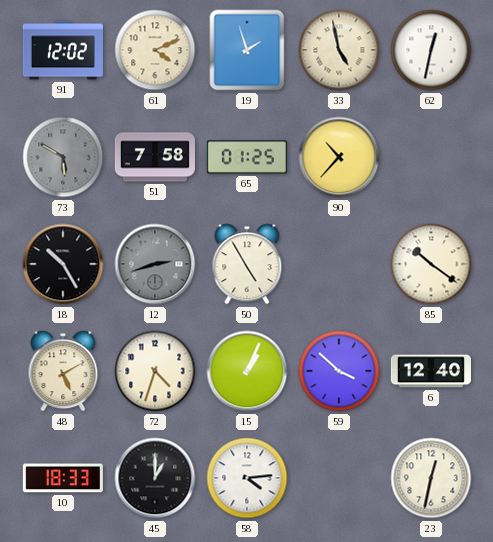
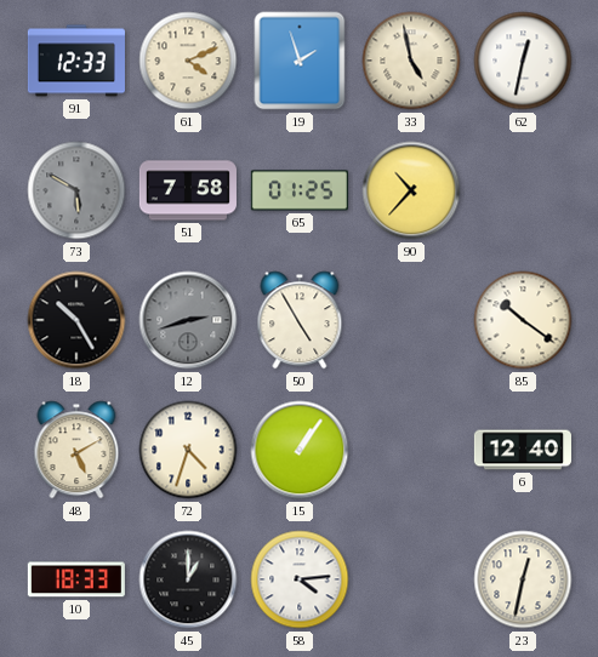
91: 12:02 -> 12:33 (76, 61)
15: 1:04 -> 1:06 (300, 450)
59: 3:52 -> none (339, 371)
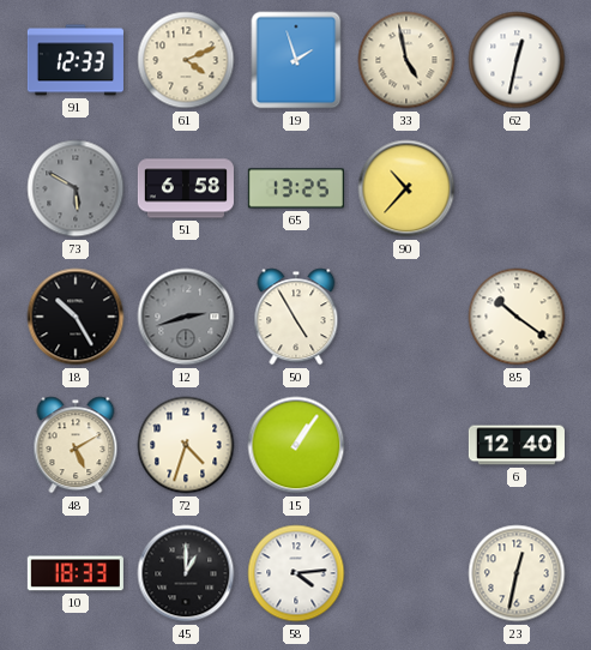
51: 7:58 -> 6:58 (186, 188)
65: 01:25 -> 13:25 (296, 188)
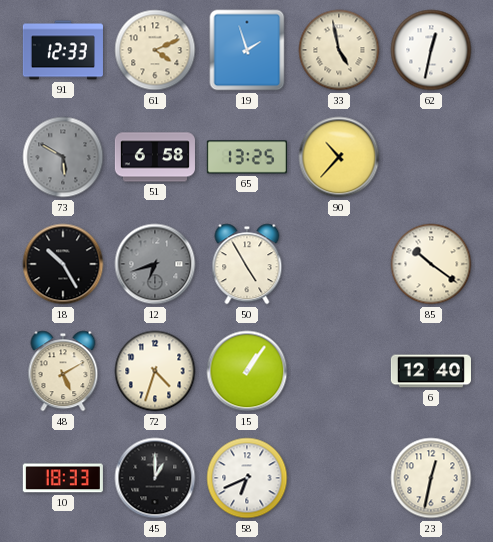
12: 2:42 -> 6:42 (155, 264)
58: 4:14 -> 6:41 (247, 478)
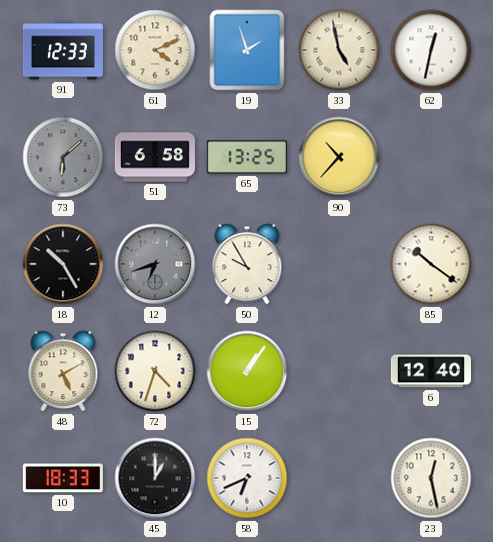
73: 5:50 -> 6:08 (63, 157)
50: 4:55 -> 9:55 (247, 264)
23: 12:32 -> 12:28 (431, 478)
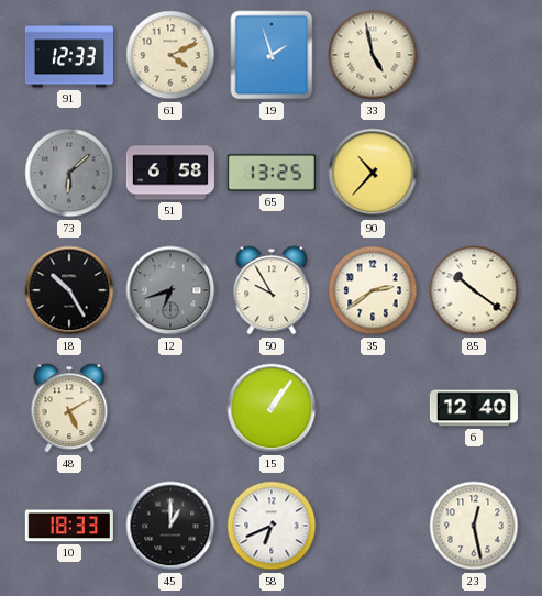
62: 12:32 -> none (431, 50)
35: none -> 2:39 (373, 290)
72: 4:33 -> none (155, 371)
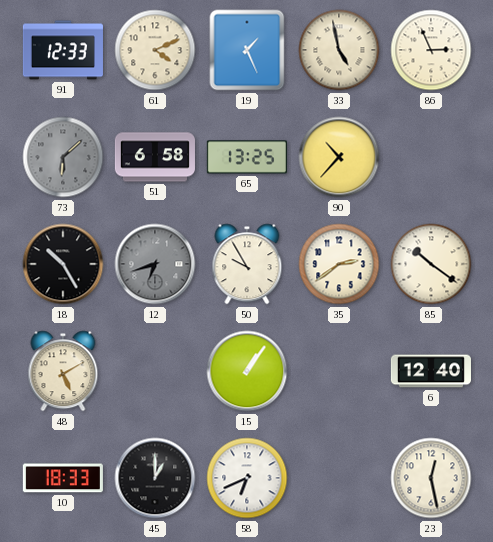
19: 1:57 -> 1:26 (247, 50)
86: none -> 2:56 (431, 50)
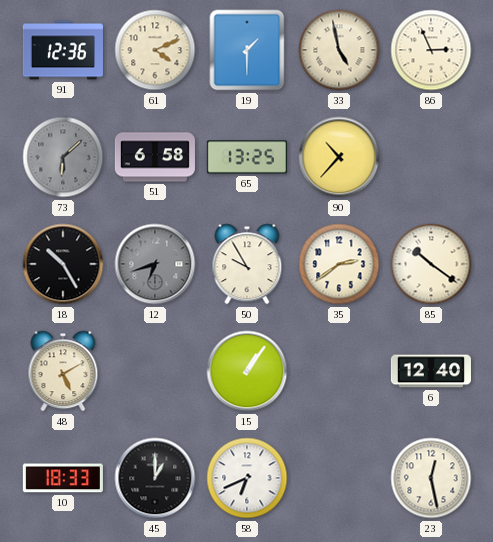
91: 12:33 -> 12:36 (63, 50)
19: 1:26 -> 1:30 (247, 50)
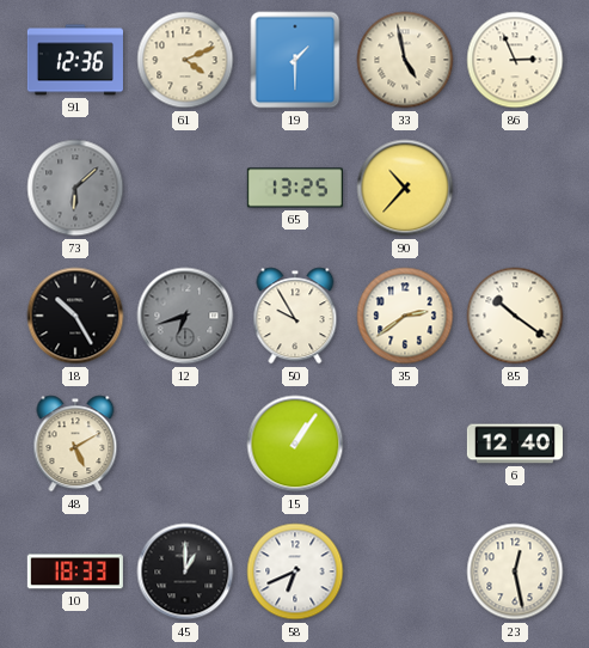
51: 6:58 -> none (155, 157)
